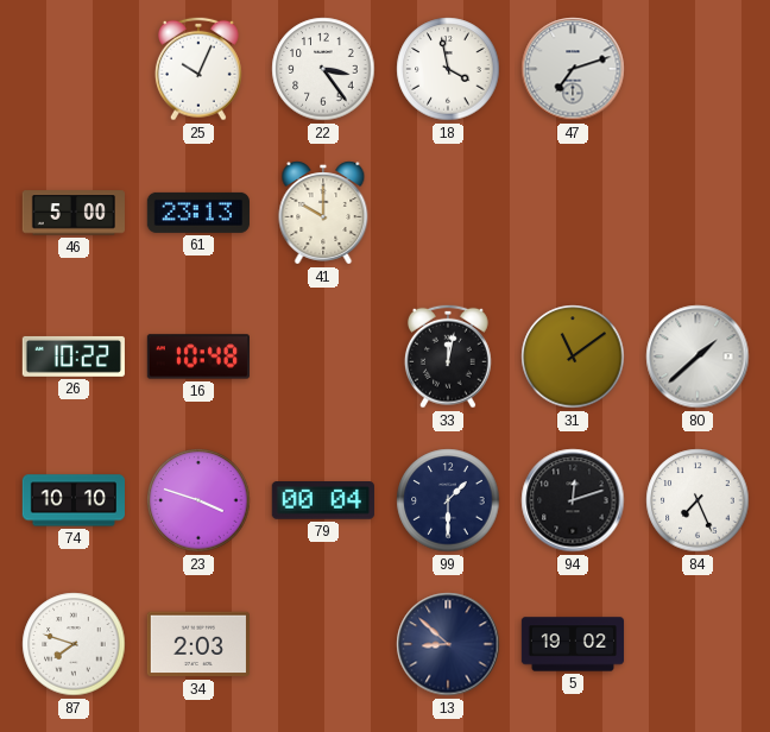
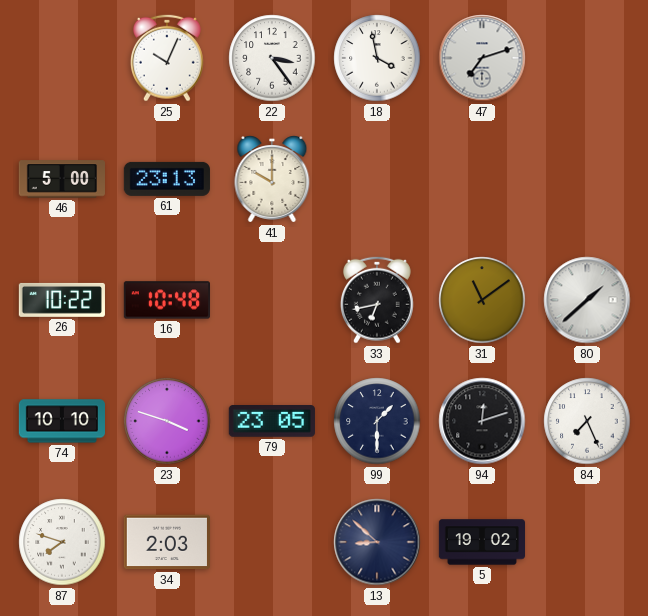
33: 12:02 -> 6:43 (377, 300)
79: 00:04 -> 23:05 (272, 422)
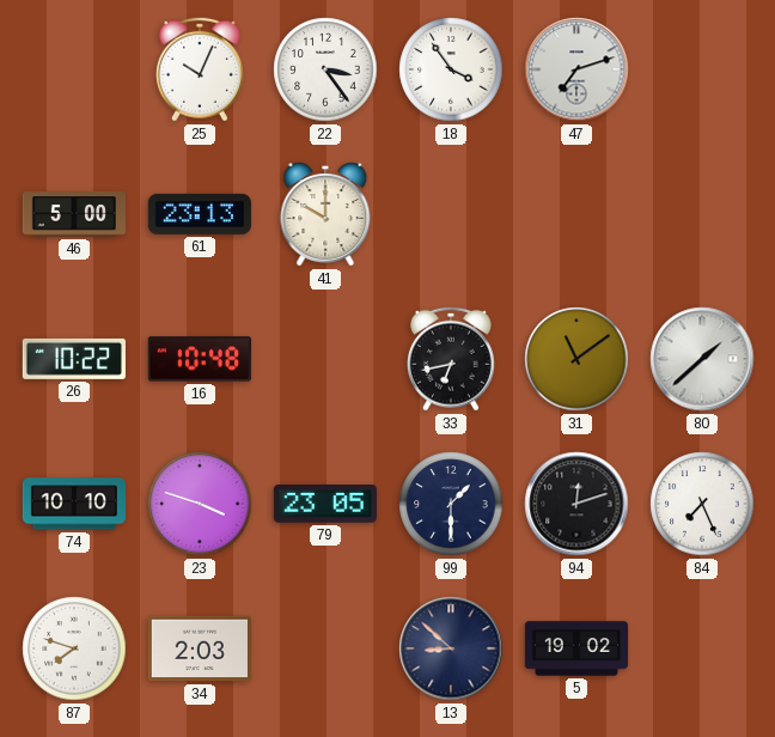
18: 3:58 -> 3:54 (451, 69)
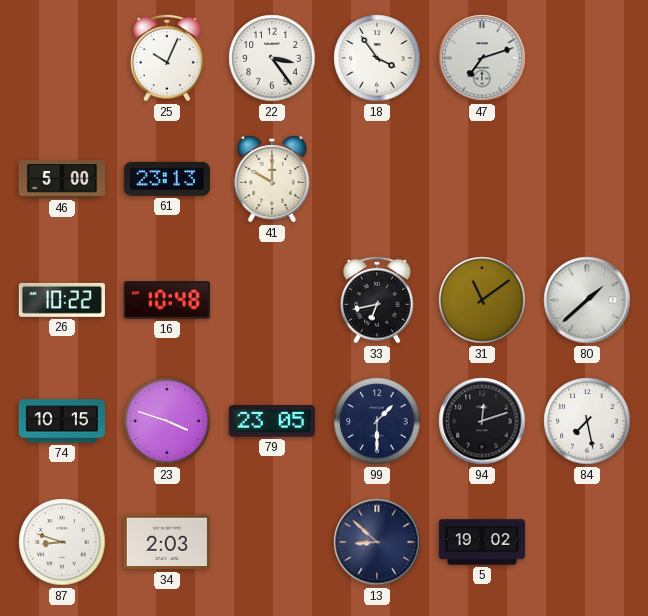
74: 10:10 -> 10:15 (61, 421)
84: 7:26 -> 7:28 (587, 421)
87: 7:48 -> 8:48 (62, 542)
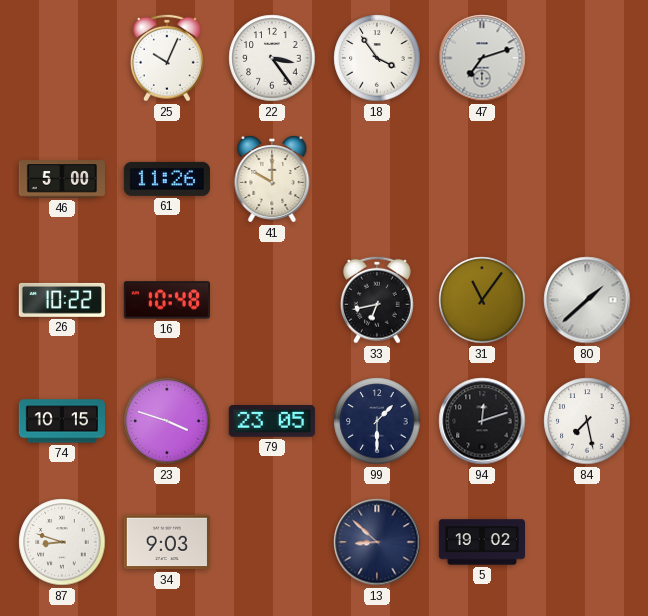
61: 23:13 -> 11:26 (167, 179)
31: 11:09 -> 11:06 (482, 300)
34: 2:03 -> 9:03 (167, 542)
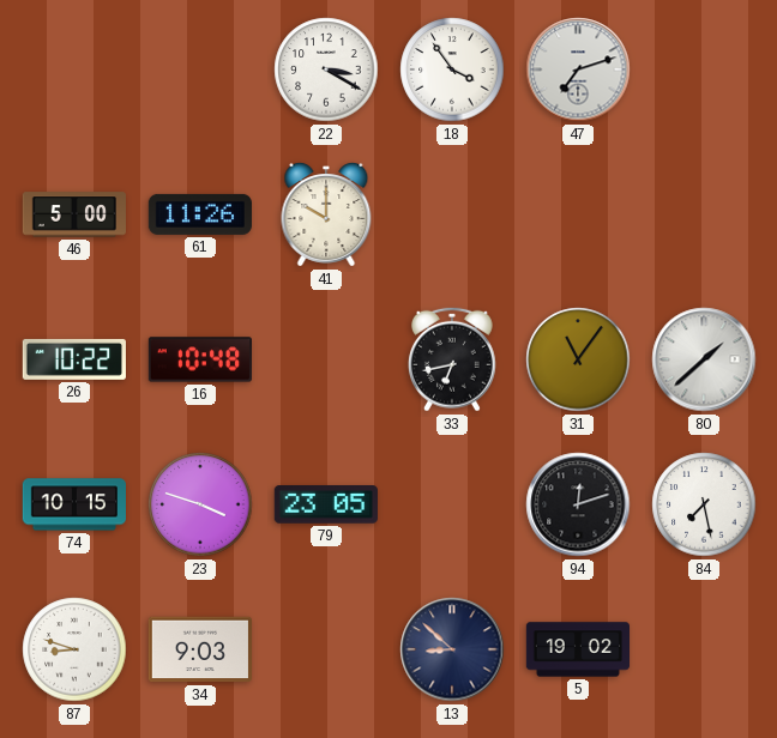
25: 10:04 -> none (167, 58)
22: 3:24 -> 3:20 (326, 69)
99: 1:30 -> none (377, 421)
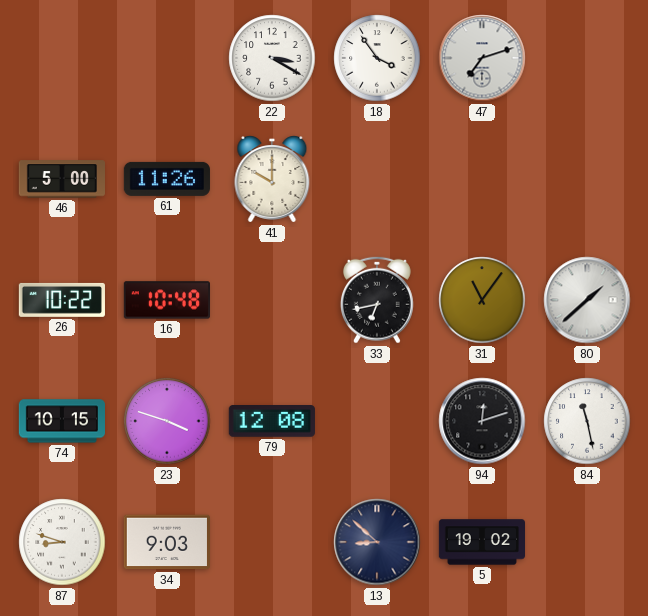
79: 23:05 -> 12:08 (272, 422)
84: 7:28 -> 11:28 (587, 421)
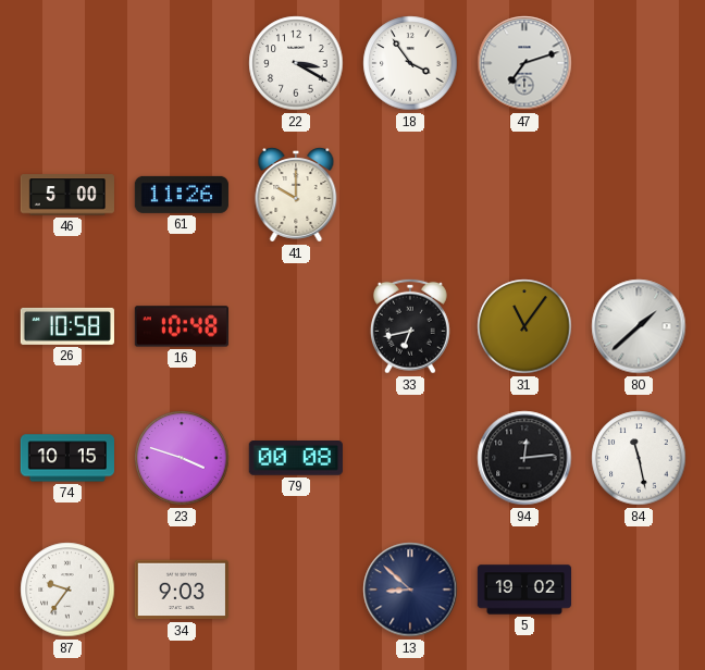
26: 10:22 -> 10:58 (67, 326)
79: 12:08 -> 00:08 (296, 459)
94: 12:12 -> 12:14 (524, 458)
87: 8:48 -> 9:36 (67, 590)
